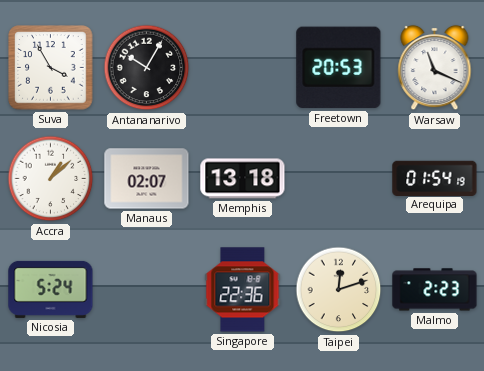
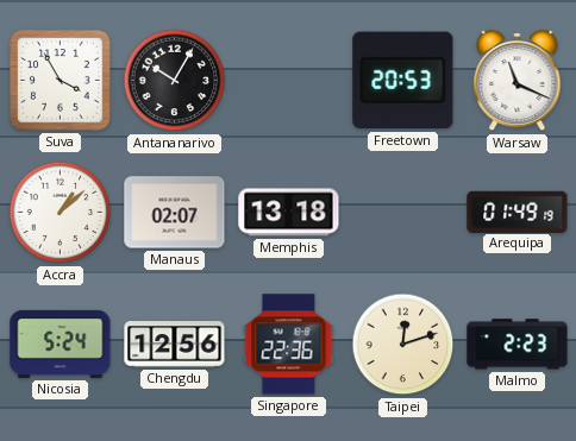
Arequipa: 01:54 -> 01:49 (518, 212)
Chengdu: none -> 12:56 (175, 345)
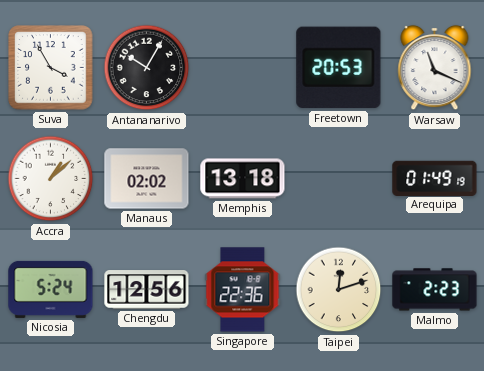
Manaus: 02:07 -> 02:02 (147, 179)
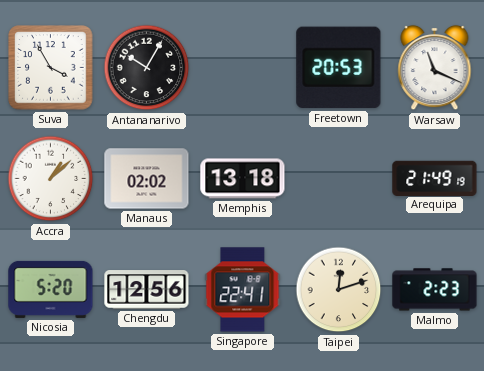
Arequipa: 01:49 -> 21:49 (435, 178)
Nicosia: 5:24 -> 5:20 (51, 289)
Singapore: 22:36 -> 22:41 (243, 290)
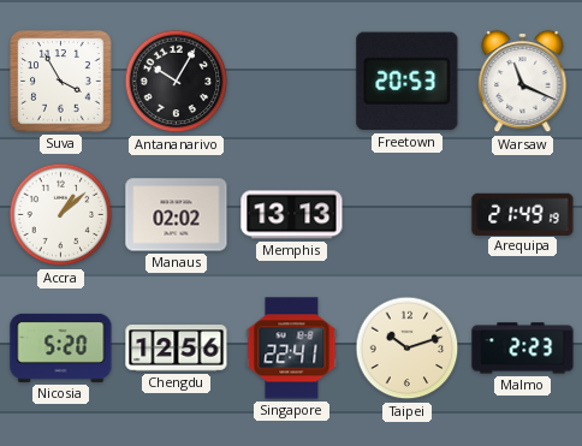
Memphis: 13:18 -> 13:13 (292, 215)
Taipei: 12:12 -> 10:12 (408, 349)
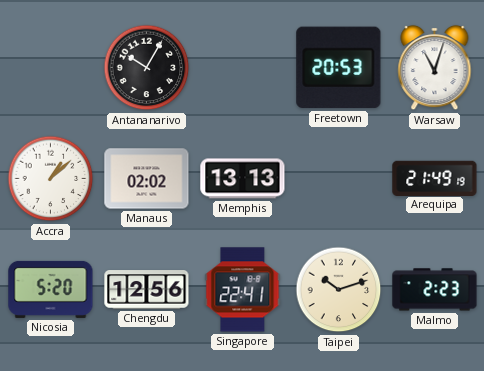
Suva: 3:55 -> none (61, 82)
Warsaw: 11:19 -> 11:03 (435, 68)
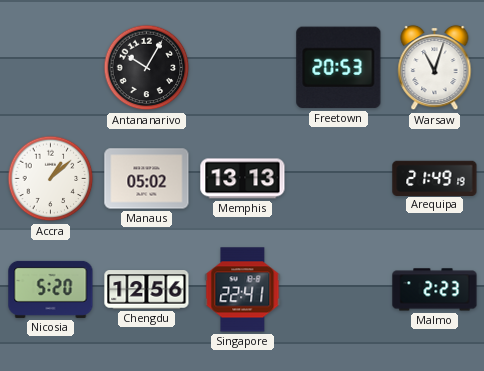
Manaus: 02:02 -> 05:02 (147, 179)
Taipei: 10:12 -> none (339, 290)
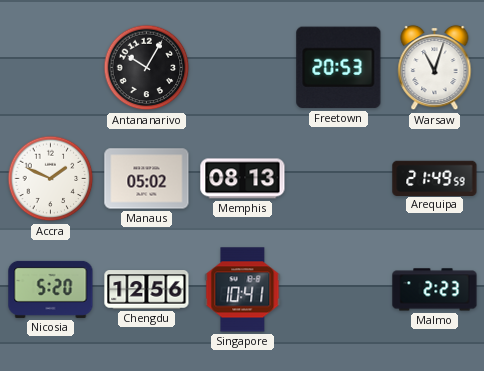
Accra: 1:08 -> 1:49 (51, 179)
Memphis: 13:13 -> 08:13 (243, 179)
Arequipa: 21:49:19 -> 21:49:59 (435, 178)
Singapore: 22:41 -> 10:41 (243, 290)
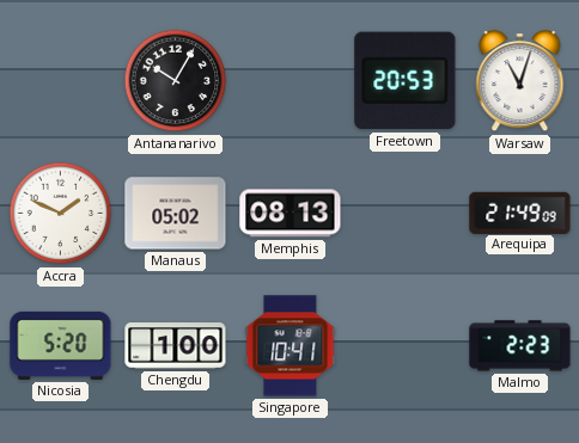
Arequipa: 21:49:59 -> 21:49:09 (520, 213)
Chengdu: 12:56 -> 1:00 (176, 346)
